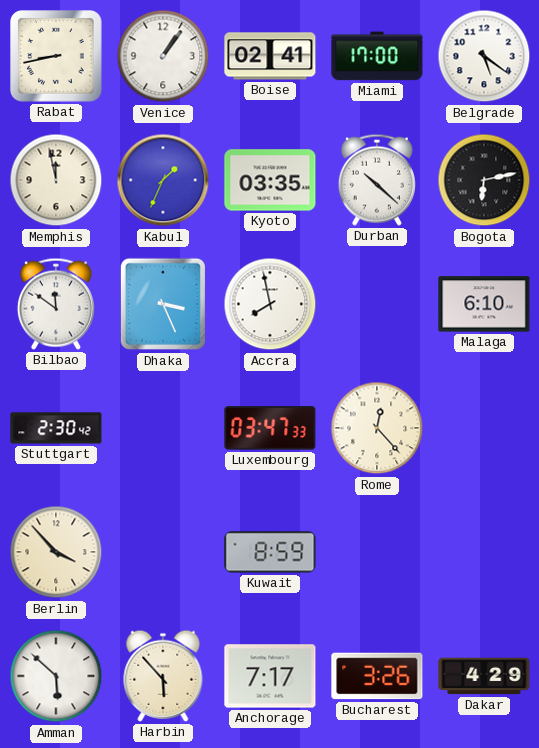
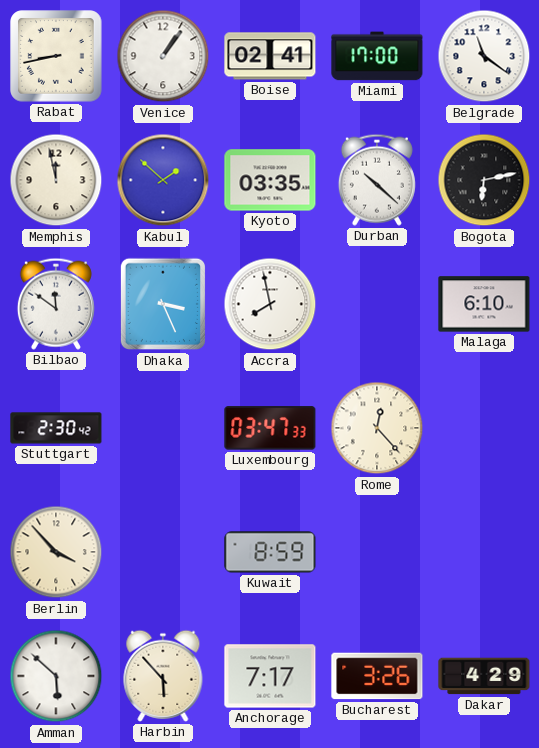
Belgrade: 5:21 -> 11:21 (484, 56)
Kabul: 1:34 -> 1:52 (163, 180)
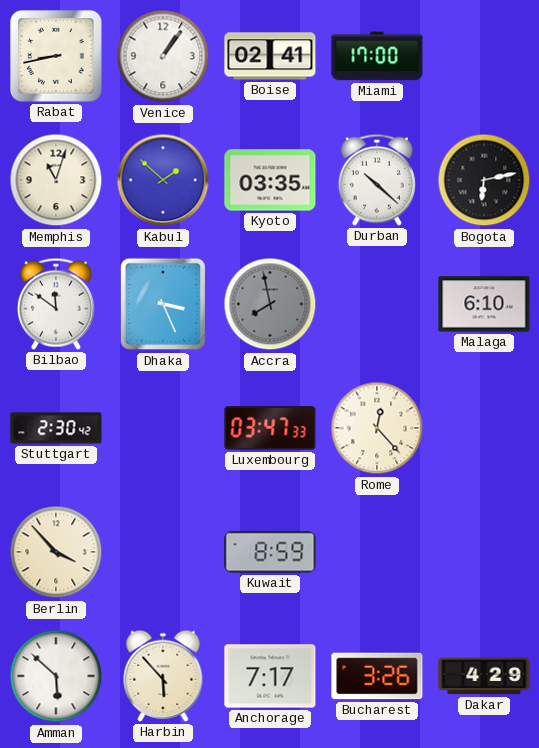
Belgrade: 11:21 -> none (484, 56)
Memphis: 11:58 -> 11:03 (56, 180)
Accra dial: white -> grey (270, 304)
